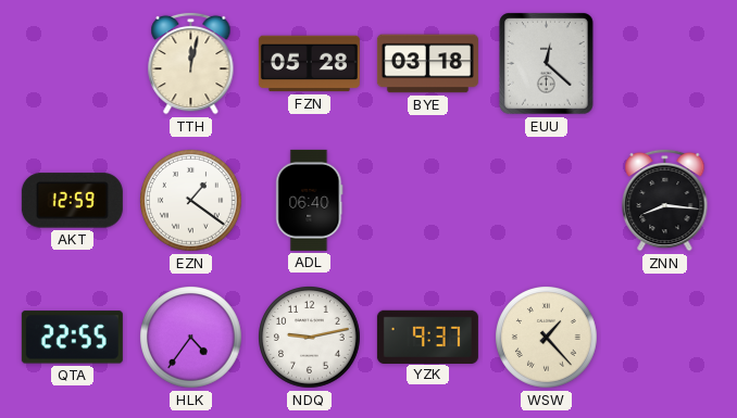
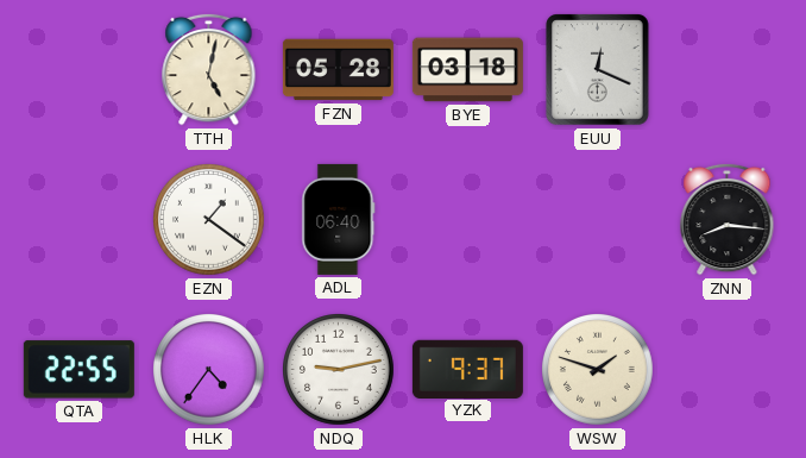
TTH: 12:02 -> 5:02 (209, 69)
EUU: 12:22 -> 12:19 (598, 70)
AKT: 12:59 -> none (72, 201)
WSW: 1:23 -> 1:48 (598, 370)
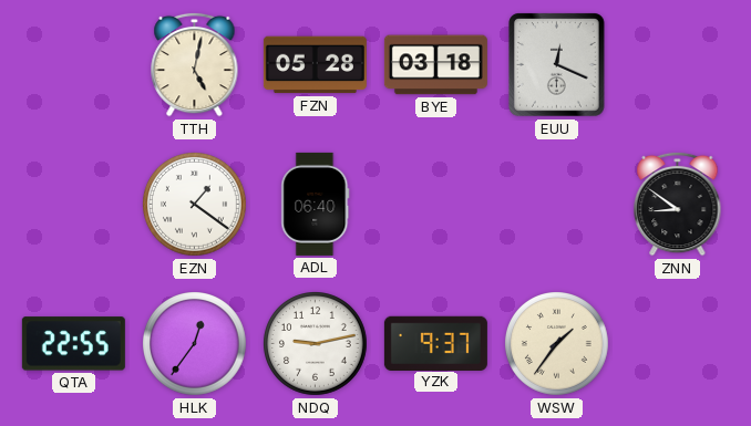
ZNN: 8:16 -> 8:51 (678, 204)
HLK: 4:36 -> 12:36 (195, 344)
WSW: 1:48 -> 1:36 (557, 344)
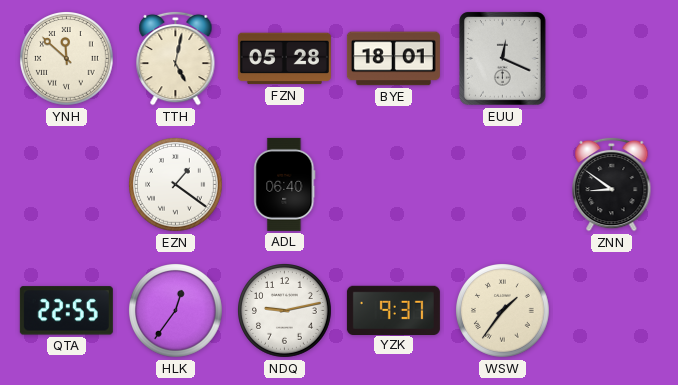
YNH: none -> 11:52 (67, 59)
BYE: 03:18 -> 18:01 (393, 59)
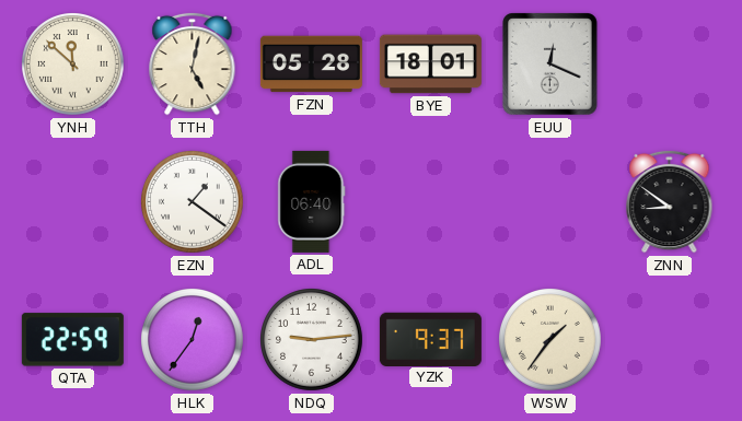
QTA: 22:55 -> 22:59 (72, 340)
NDQ: 9:13 -> 9:14 (312, 340)
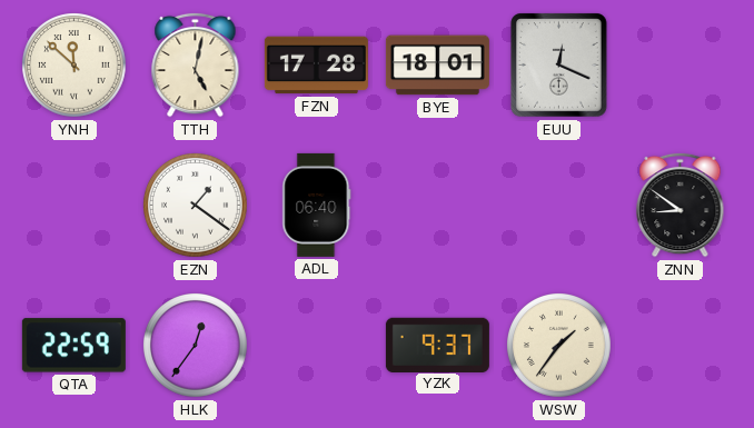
FZN: 05:28 -> 17:28 (316, 66)
NDQ: 9:14 -> none (312, 340)
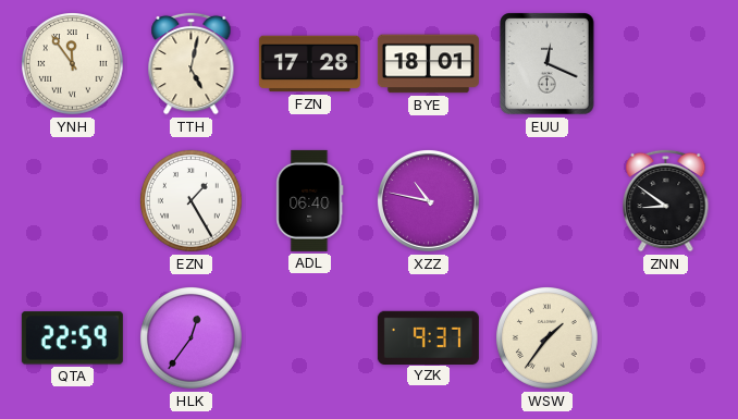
YNH: 11:52 -> 11:54 (73, 64)
EZN: 1:21 -> 1:25 (192, 201)
XZZ: none -> 10:47 (428, 200)
